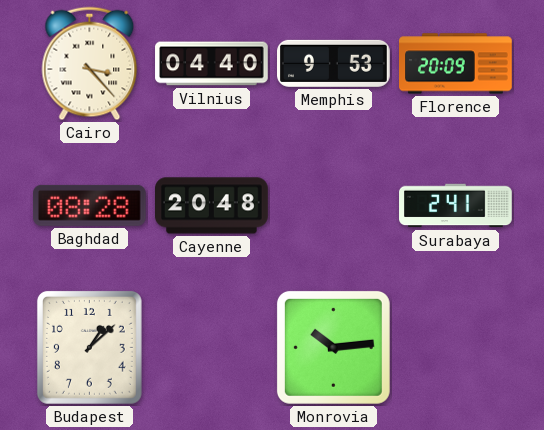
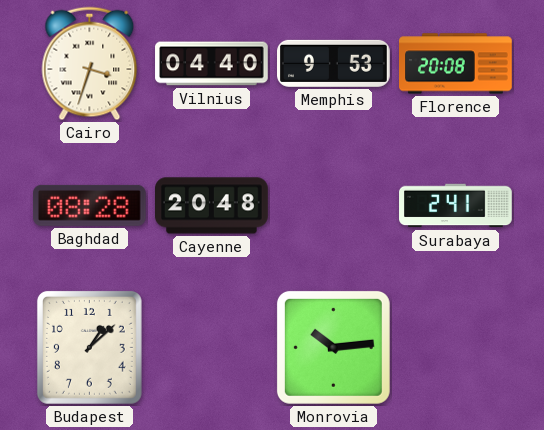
Cairo: 3:23 -> 3:33 (90, 64)
Florence: 20:09 -> 20:08 (456, 64)
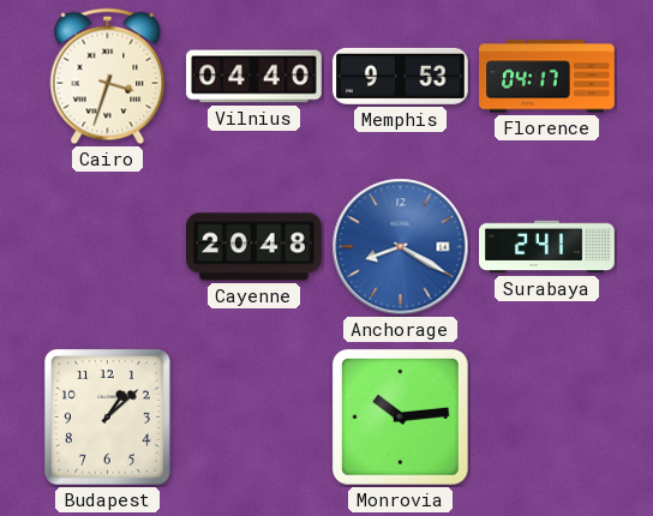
Florence: 20:08 -> 04:17 (547, 77)
Baghdad: 08:28 -> none (89, 205)
Anchorage: none -> 8:20 (401, 247)
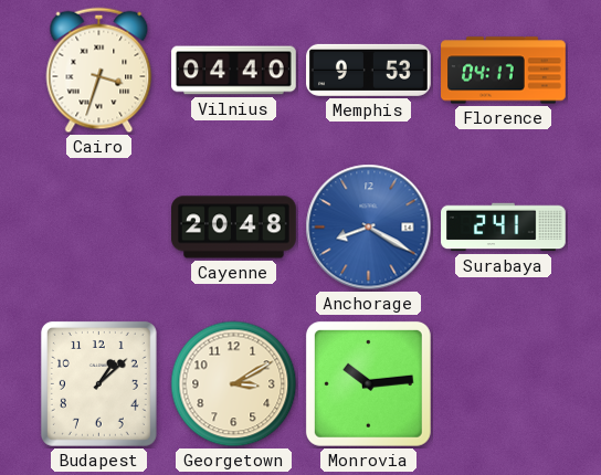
Georgetown: none -> 3:10 (234, 384)
